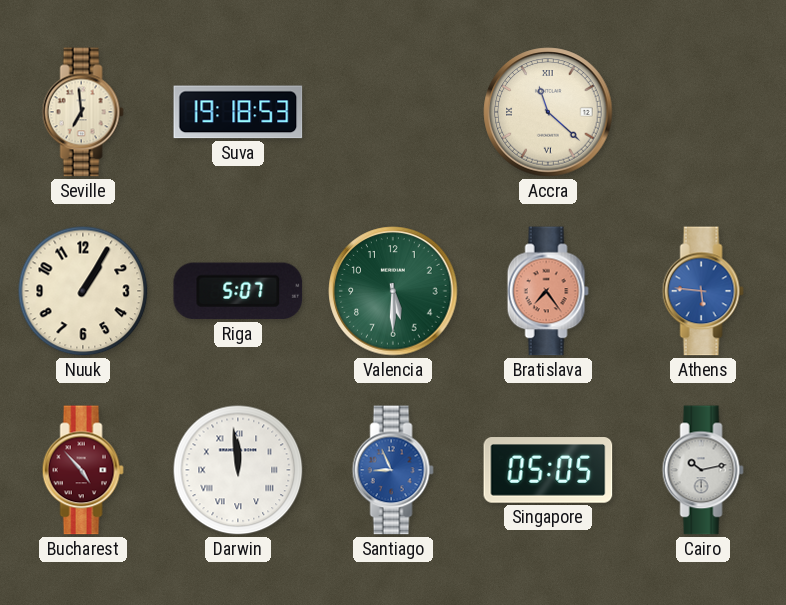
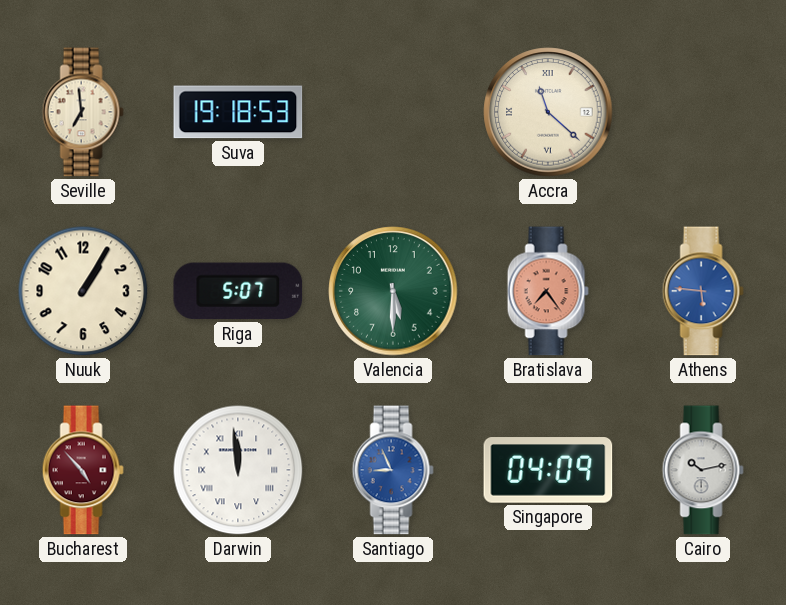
Singapore: 05:05 -> 04:09 (548, 470)
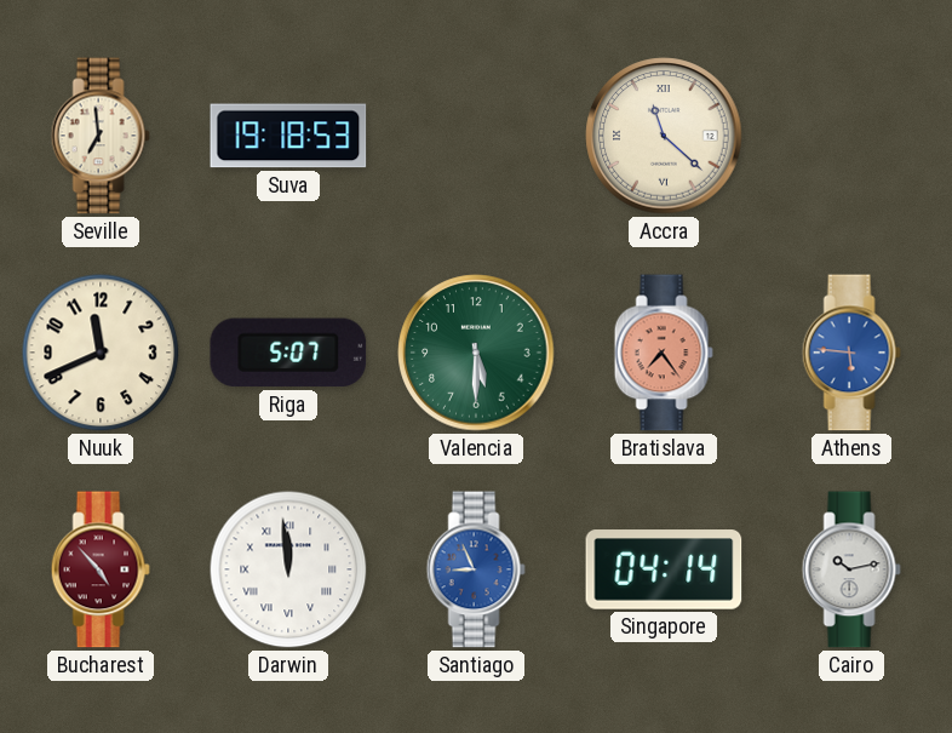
Nuuk: 1:05 -> 11:41 (101, 353)
Singapore: 04:09 -> 04:14 (664, 569)
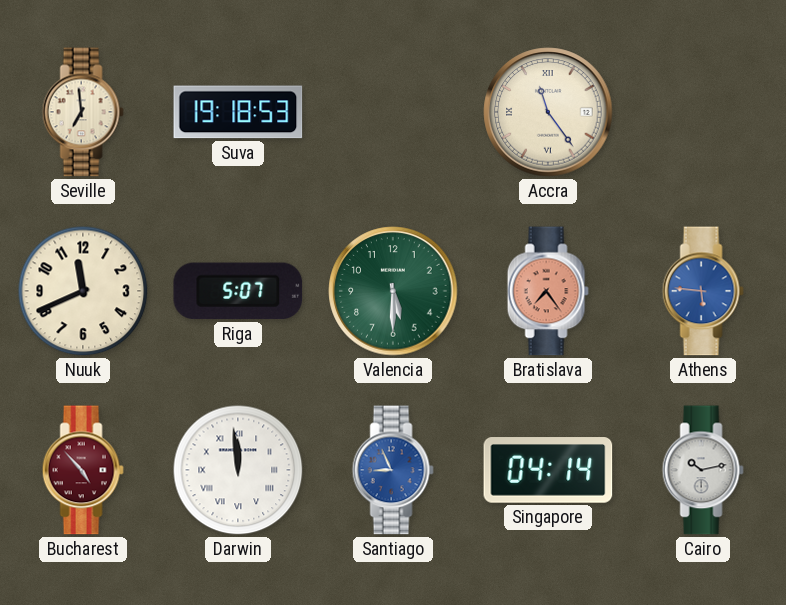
Accra: 11:22 -> 11:24 (548, 112)
